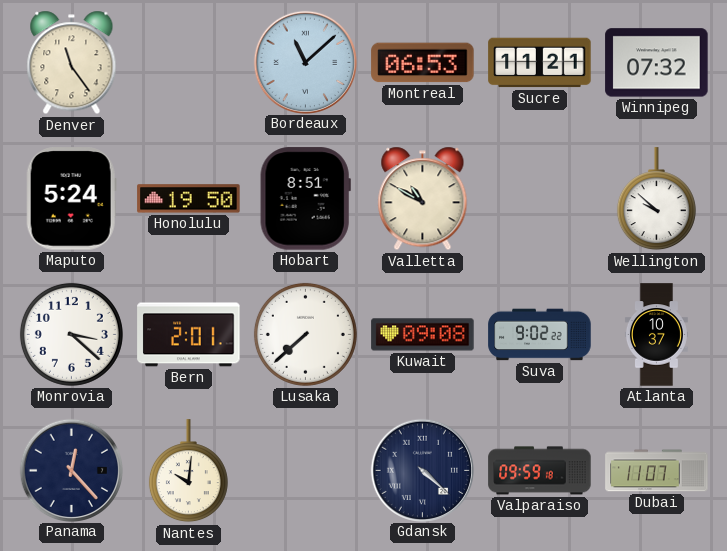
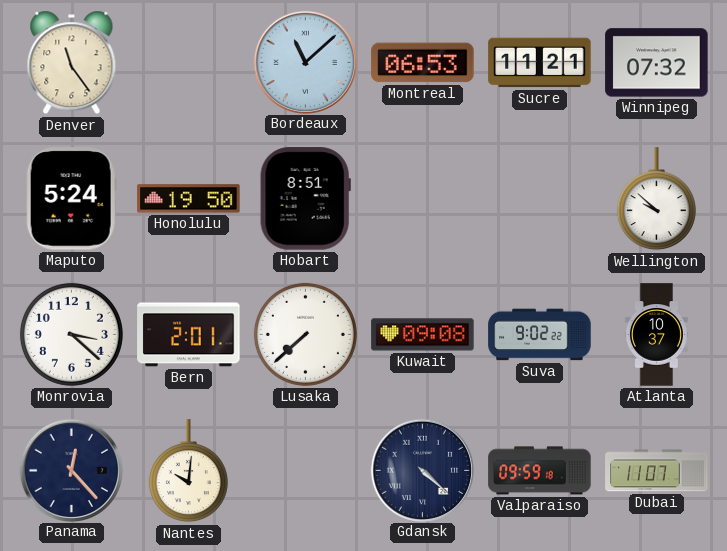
Valletta: 10:50 -> none (423, 199)
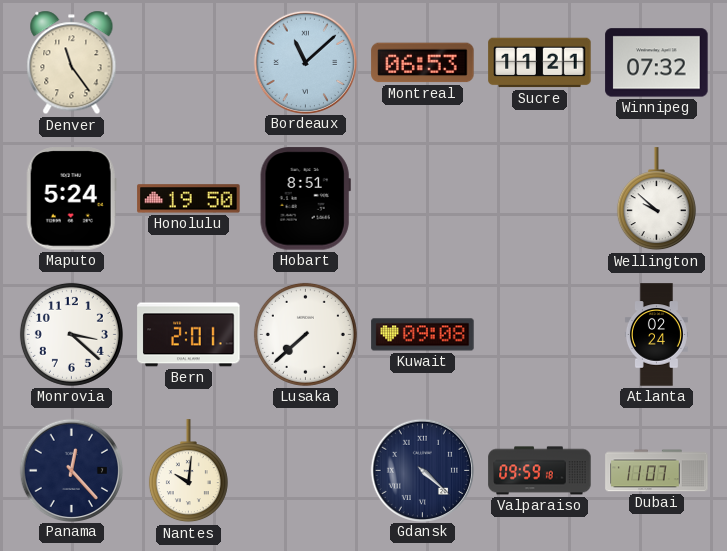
Suva: 9:02 -> none (540, 335)
Atlanta: 10:37 -> 02:24 (656, 335)
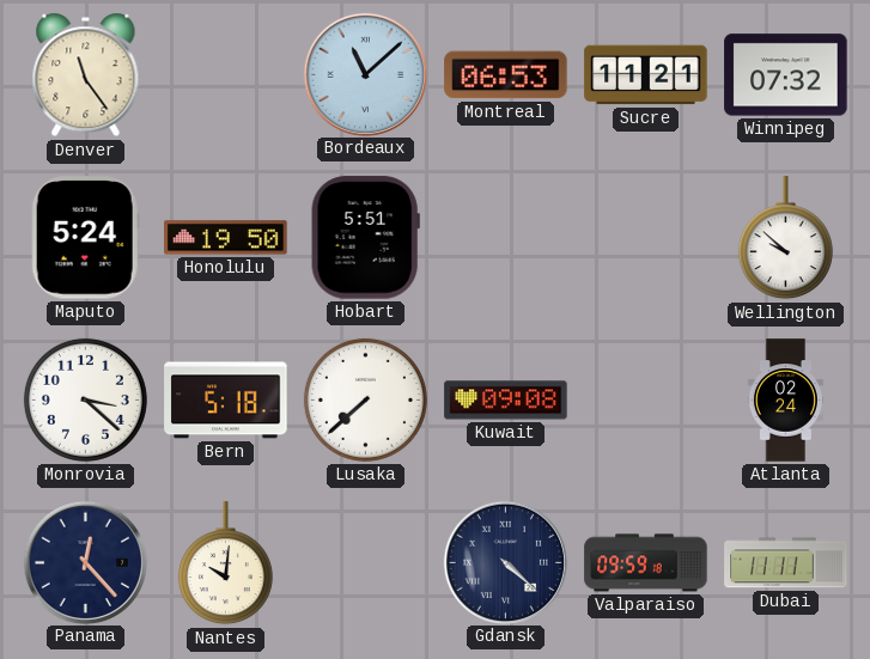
Hobart: 8:51 -> 5:51 (365, 238)
Bern: 2:01 -> 5:18 (226, 401)
Dubai: 11:07 -> 11:11 (786, 563)
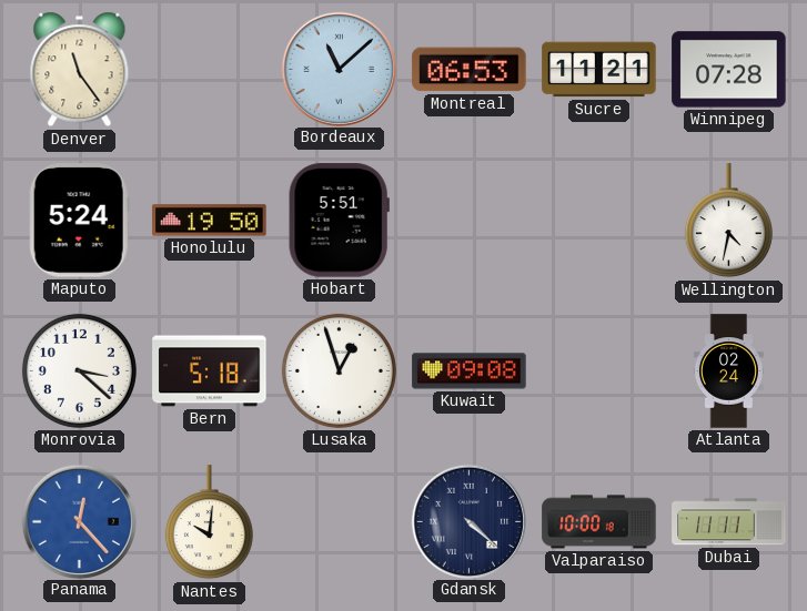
Winnipeg: 07:32 -> 07:28 (729, 70)
Wellington: 9:52 -> 4:32 (728, 221)
Lusaka: 7:38 -> 12:57 (339, 370)
Panama dial: navy -> blue (79, 521)
Valparaiso: 09:59 -> 10:00 (599, 522)
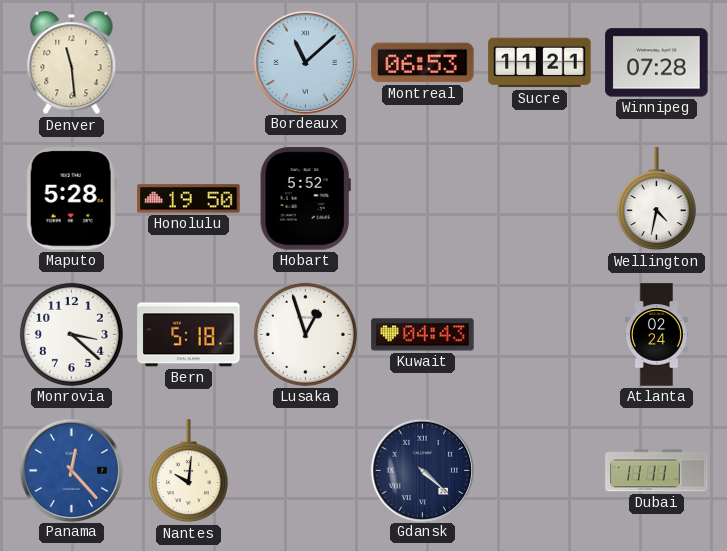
Denver: 11:24 -> 11:29 (72, 63)
Maputo: 5:24 -> 5:28 (71, 199)
Hobart: 5:51 -> 5:52 (305, 199)
Kuwait: 09:08 -> 04:43 (423, 335)
Valparaiso: 10:00 -> none (599, 522)
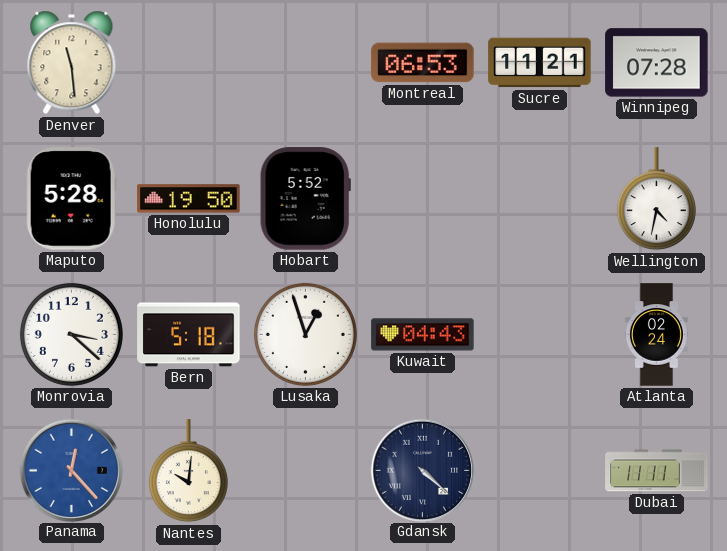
Bordeaux: 11:08 -> none (305, 62)
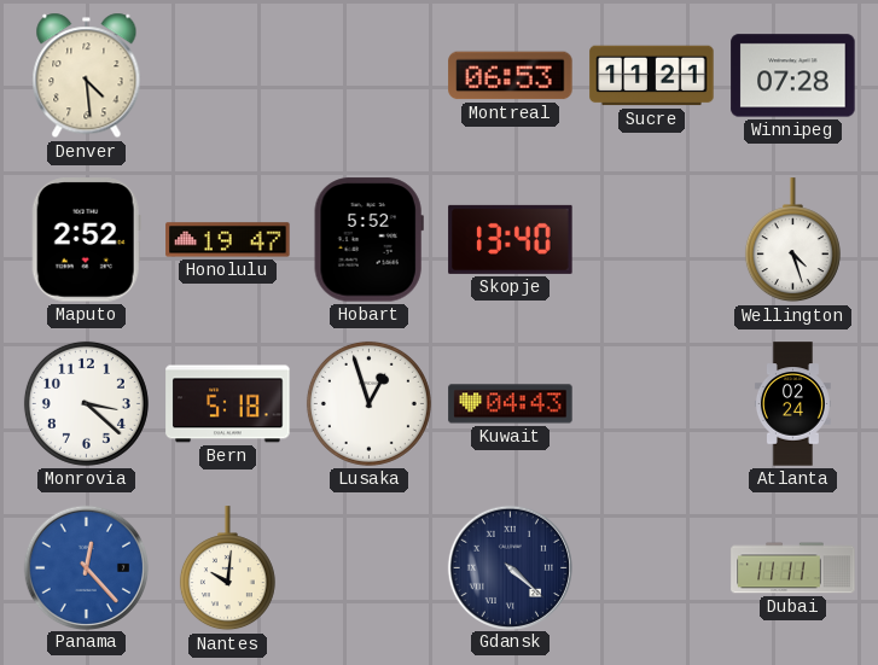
Denver: 11:29 -> 4:29 (87, 76)
Maputo: 5:28 -> 2:52 (86, 240)
Honolulu: 19:50 -> 19:47 (228, 240)
Skopje: none -> 13:40 (511, 239)
Wellington: 4:32 -> 4:27 (792, 240)
